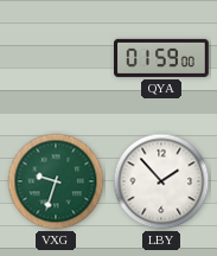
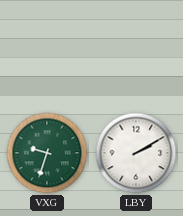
QYA: 01:59 -> none (162, 58)
LBY: 1:53 -> 2:10 (136, 153)
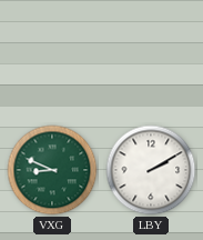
VXG: 9:33 -> 8:49 (52, 170)
